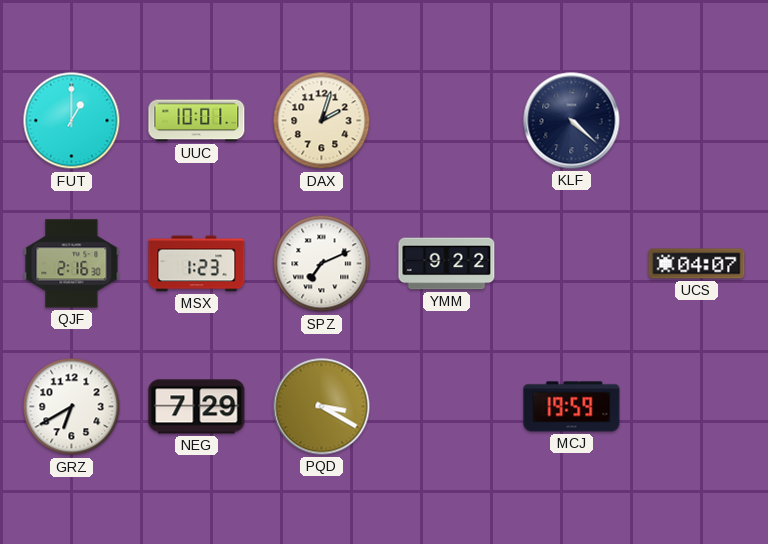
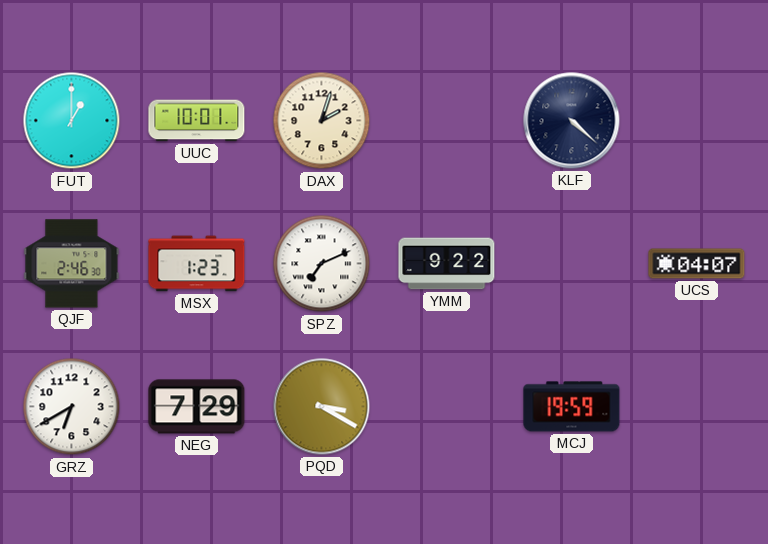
QJF: 2:16 -> 2:46 (72, 264)
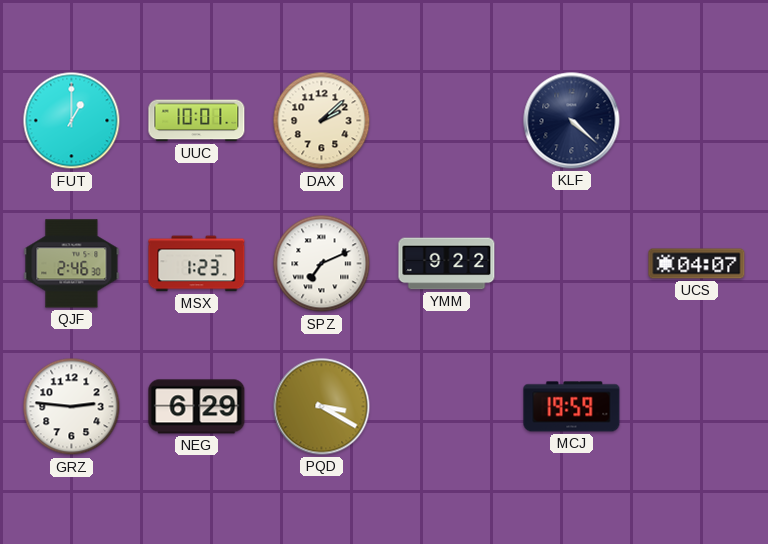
DAX: 2:03 -> 2:08 (322, 121)
GRZ: 6:40 -> 2:46 (72, 407)
NEG: 7:29 -> 6:29 (197, 407)
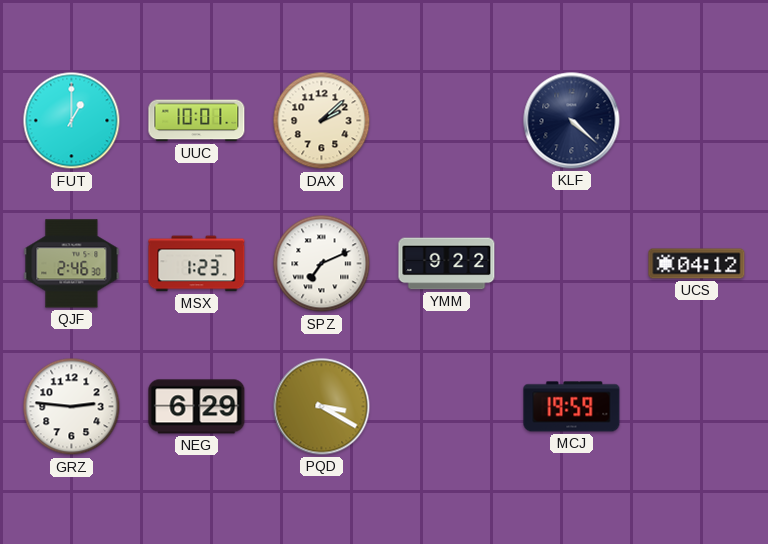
UCS: 04:07 -> 04:12 (697, 264)
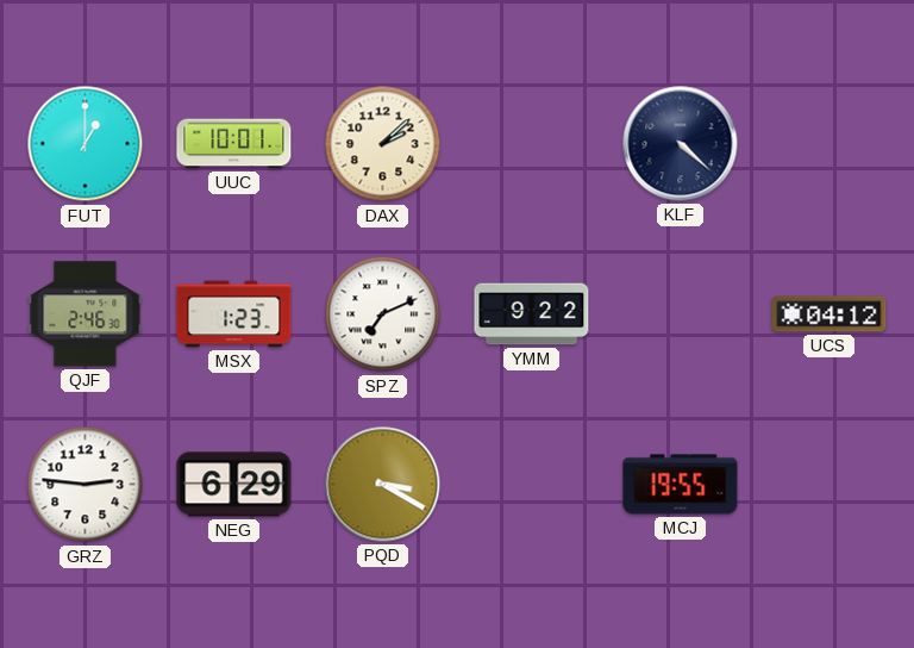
MCJ: 19:59 -> 19:55 (681, 485)
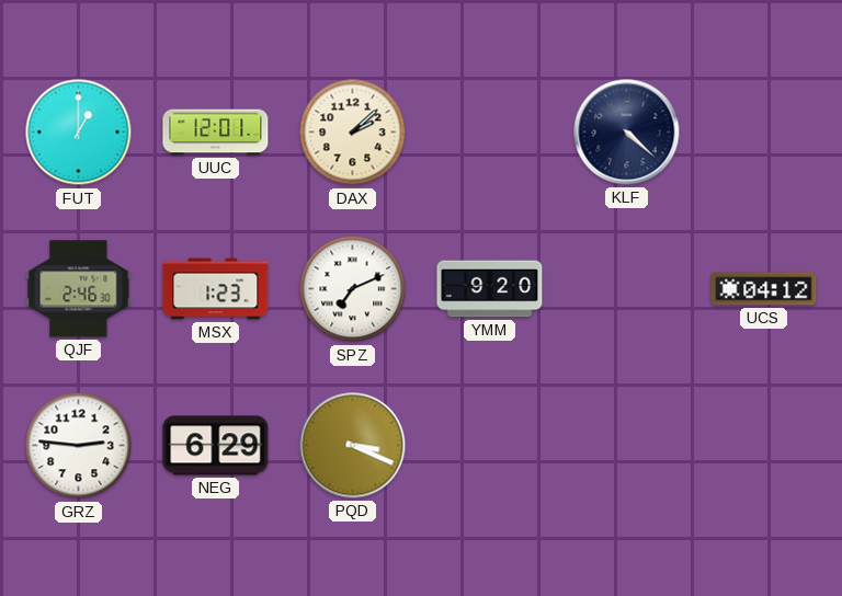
UUC: 10:01 -> 12:01 (216, 133)
YMM: 9:22 -> 9:20 (490, 289)
PQD: 3:20 -> 3:19 (353, 446)
MCJ: 19:55 -> none (681, 485)
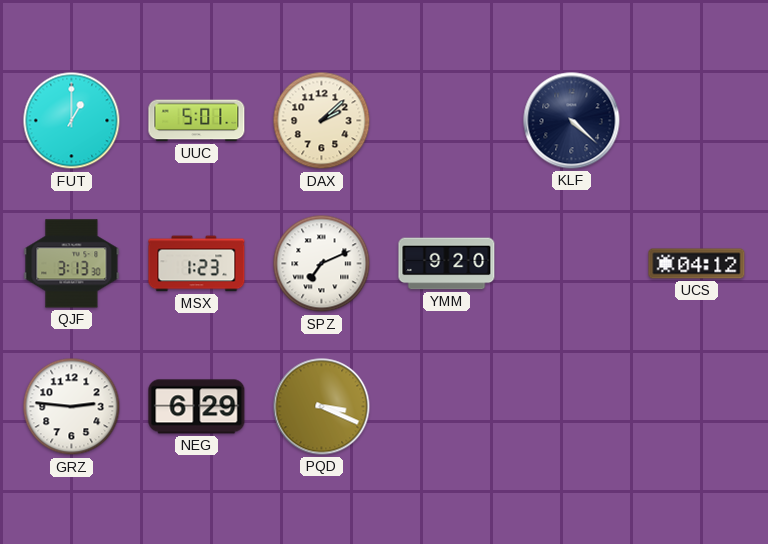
UUC: 12:01 -> 5:01 (197, 121)
QJF: 2:46 -> 3:13 (72, 264)
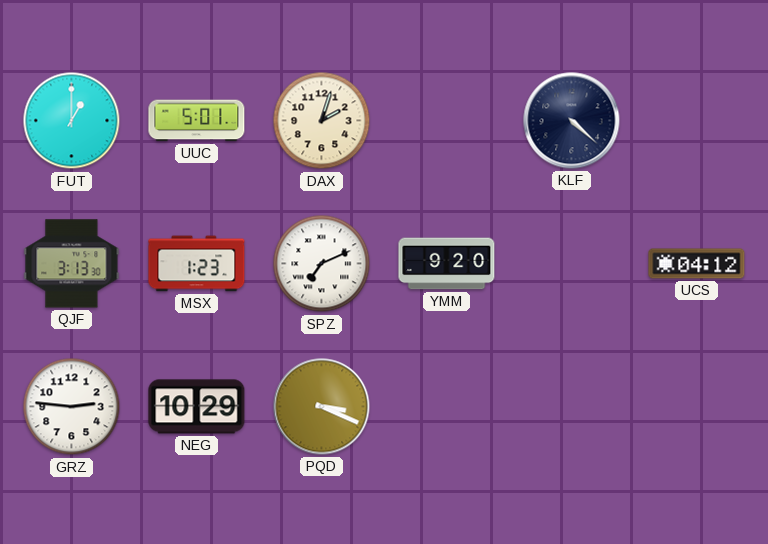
DAX: 2:08 -> 2:03 (322, 121)
NEG: 6:29 -> 10:29 (197, 407)
